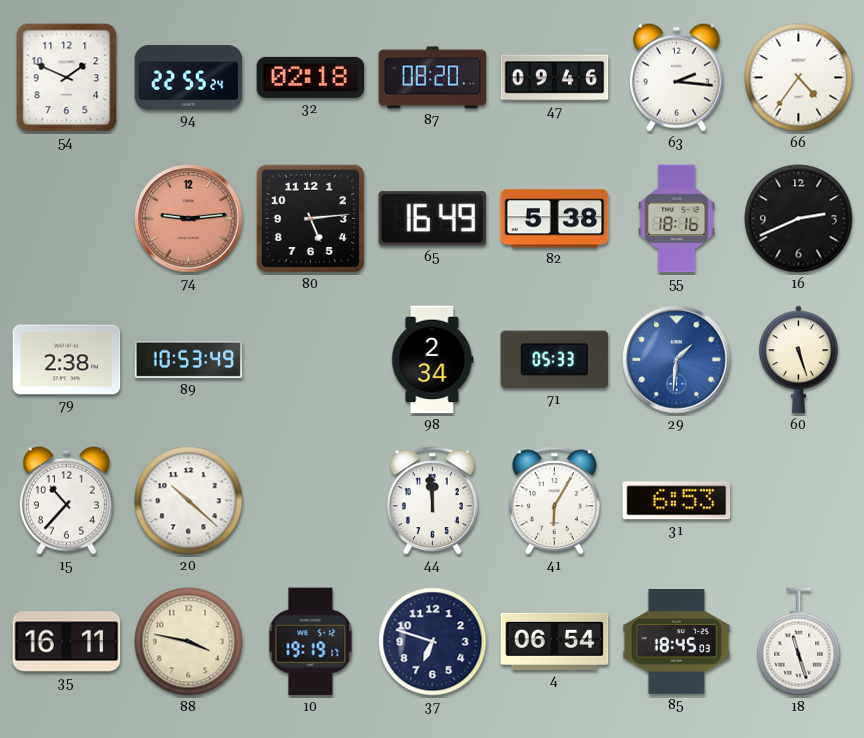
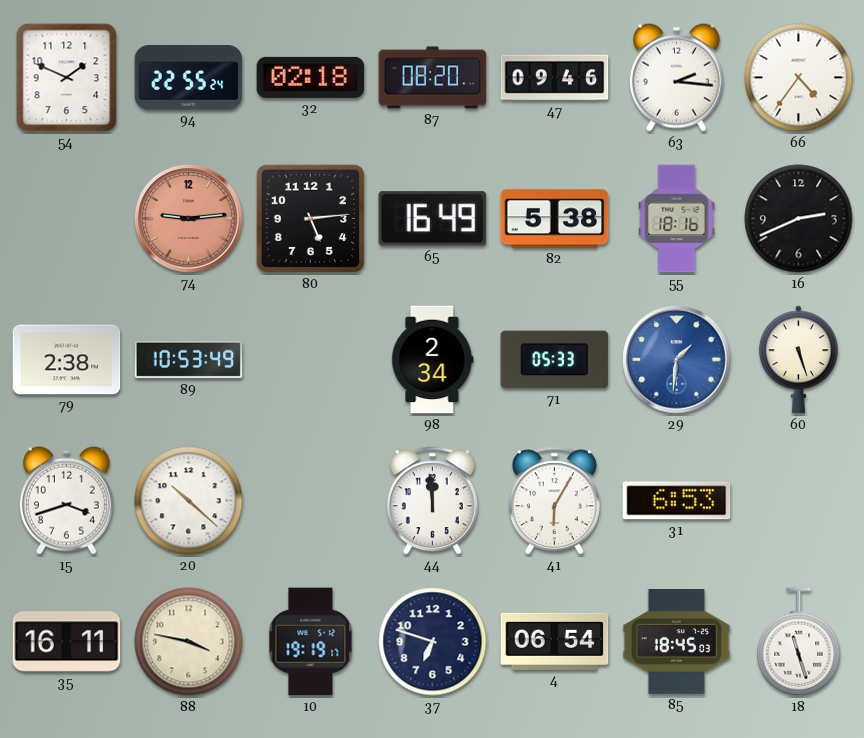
15: 10:37 -> 3:42 (66, 500)
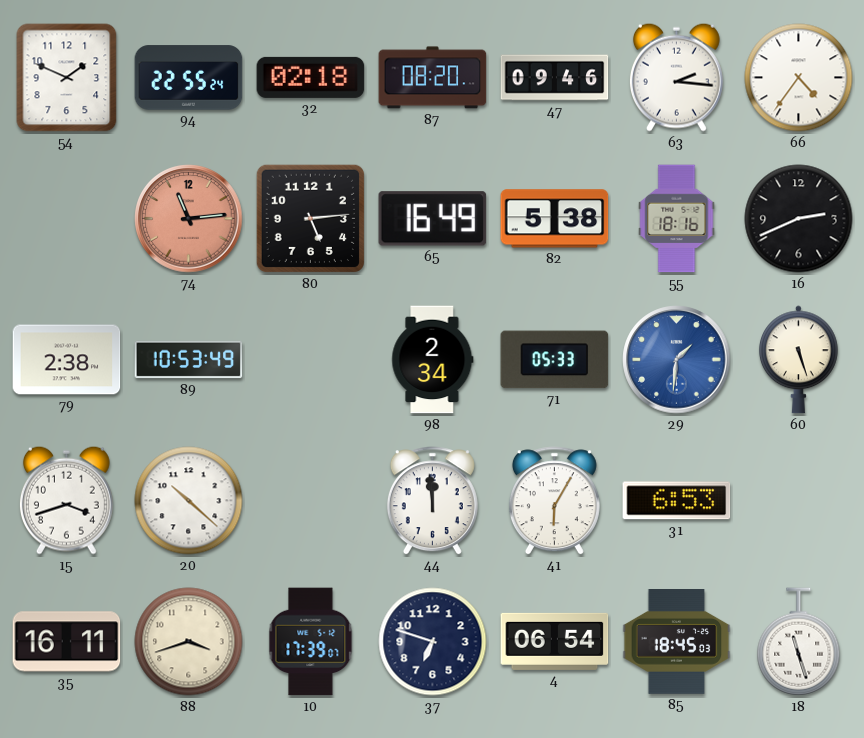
74: 9:14 -> 11:14 (189, 219)
88: 3:47 -> 3:42 (189, 642)
10: 19:19 -> 17:39 (311, 642)
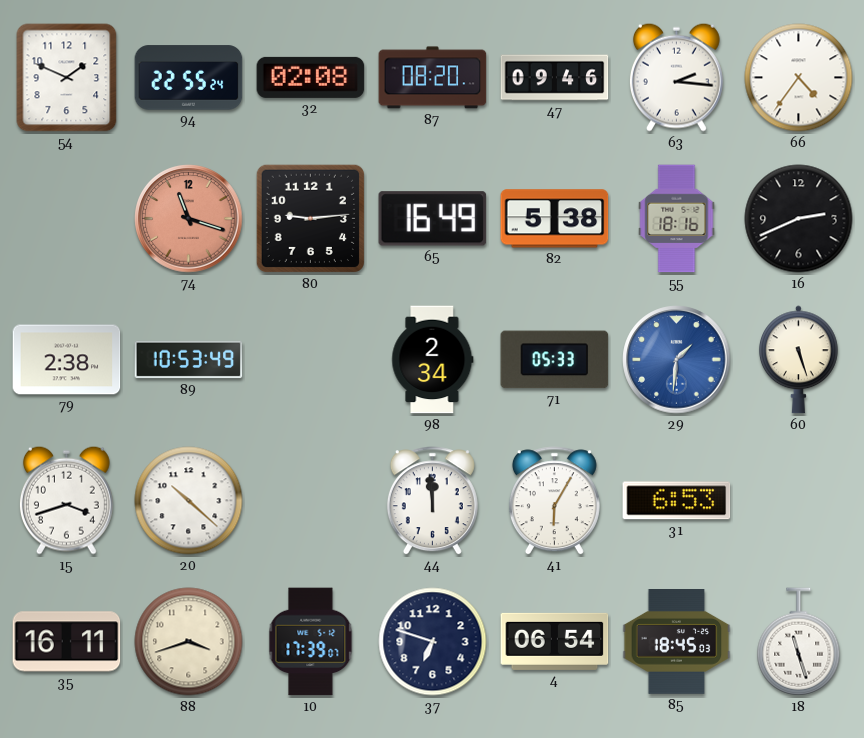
32: 02:18 -> 02:08 (311, 77)
74: 11:14 -> 11:18 (189, 219)
80: 5:14 -> 9:14 (310, 218)
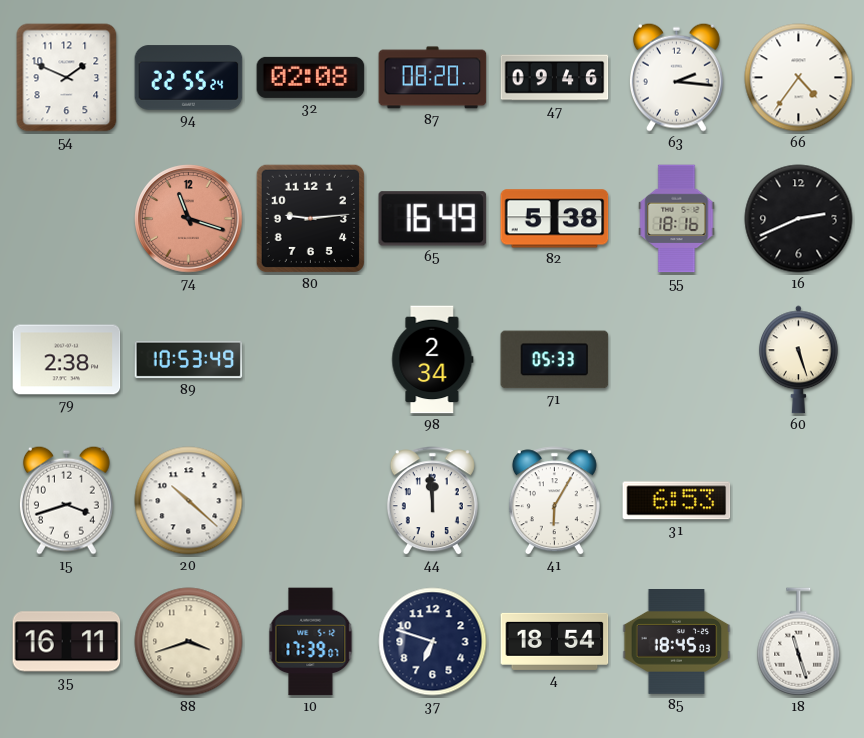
29: 1:31 -> none (677, 360)
4: 06:54 -> 18:54 (555, 641)
